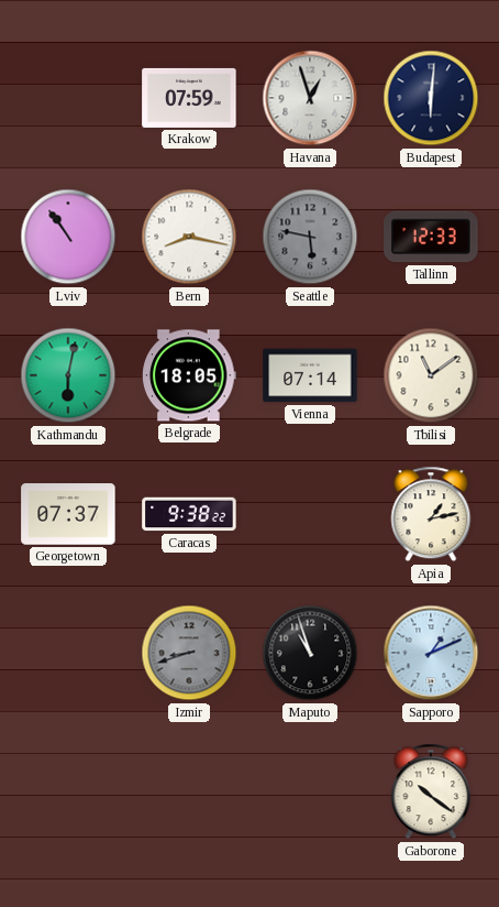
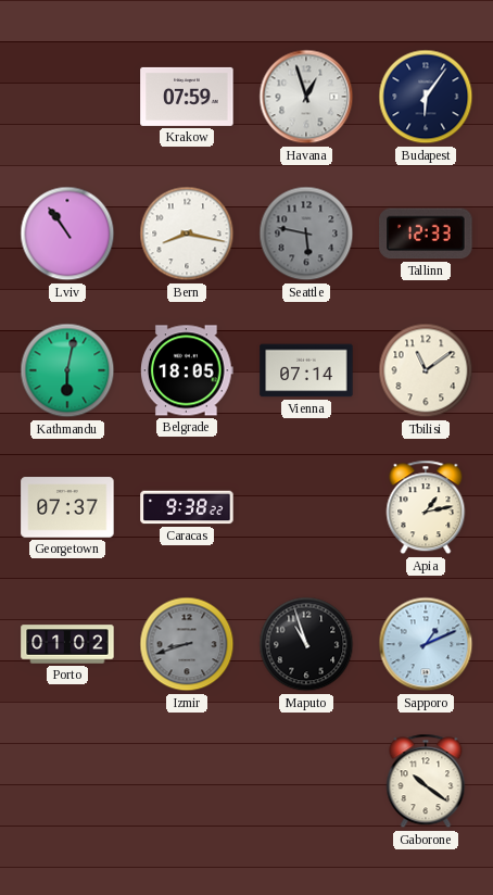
Budapest: 6:01 -> 6:06 (426, 97)
Porto: none -> 01:02 (67, 644)
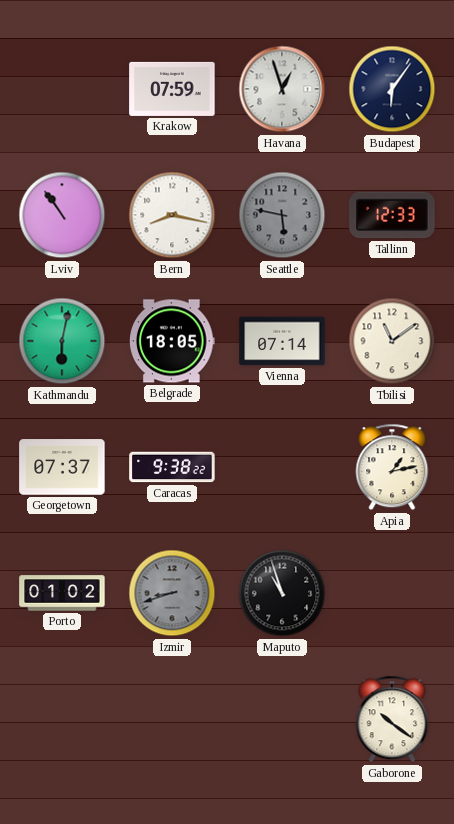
Sapporo: 1:11 -> none (426, 644)
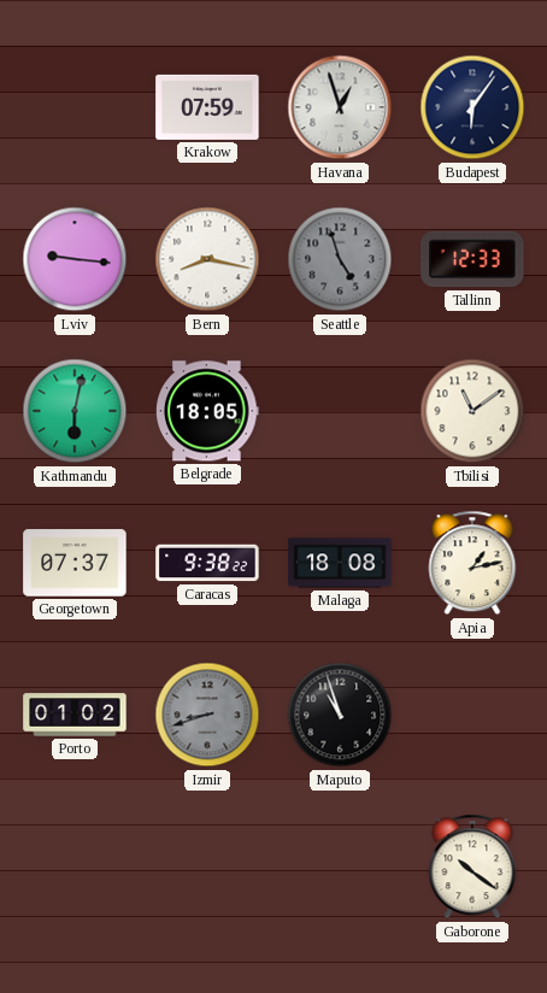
Lviv: 10:54 -> 9:16 (75, 259)
Seattle: 5:47 -> 4:57 (340, 259)
Vienna: 07:14 -> none (282, 341)
Malaga: none -> 18:08 (340, 563)
